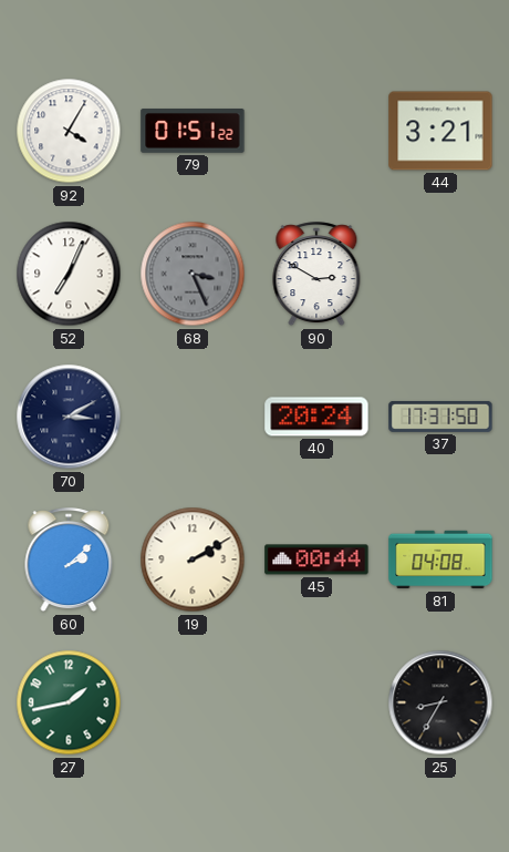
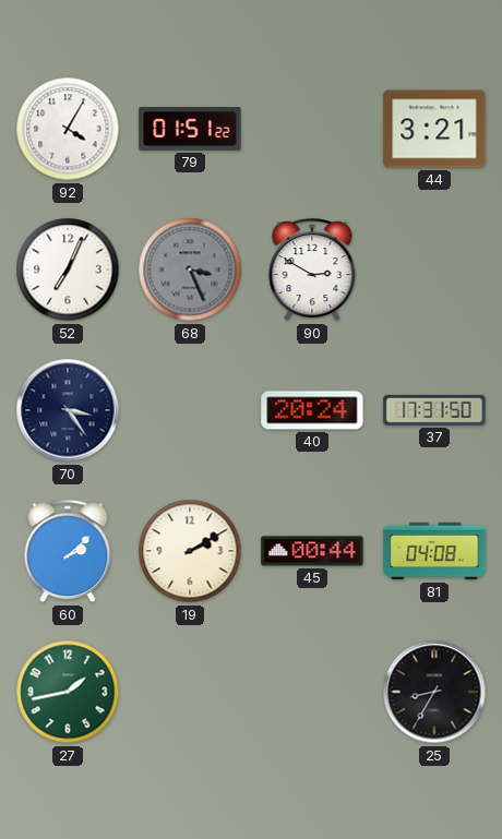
70: 3:10 -> 3:24 (68, 410)
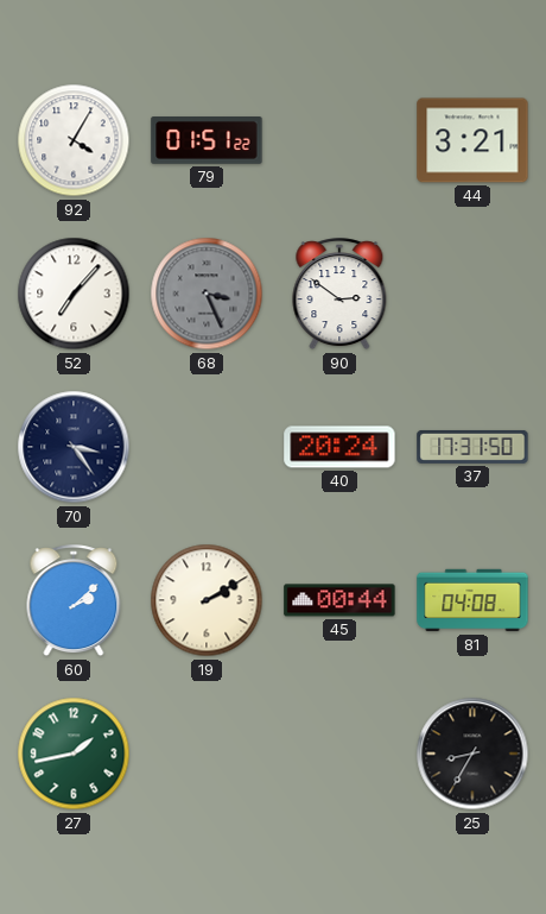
52: 7:04 -> 7:07 (74, 294)
90: 2:50 -> 2:51 (339, 295)
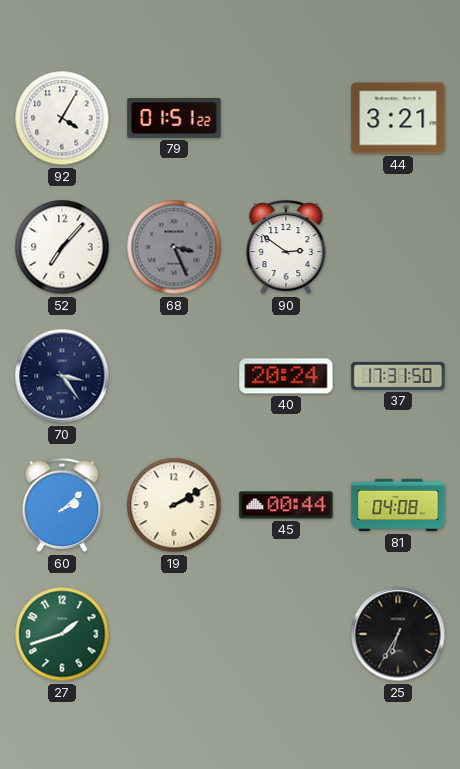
27: 1:43 -> 1:42 (62, 634)
25: 8:35 -> 6:35 (398, 634)
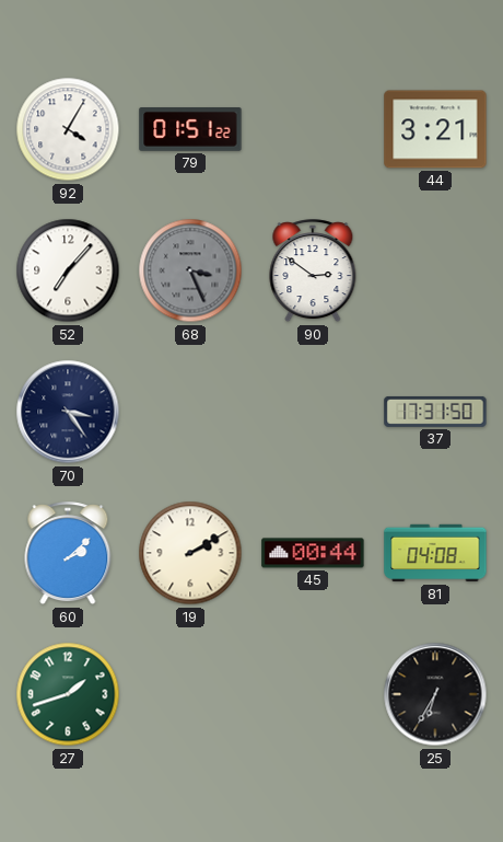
40: 20:24 -> none (286, 376)
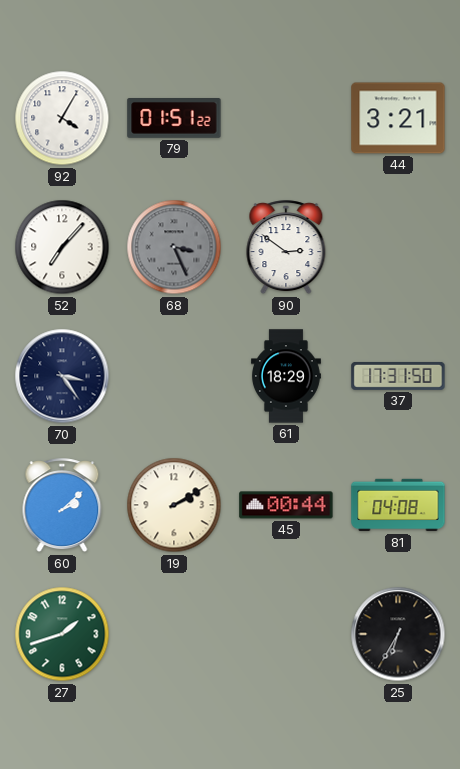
61: none -> 18:29 (286, 376)
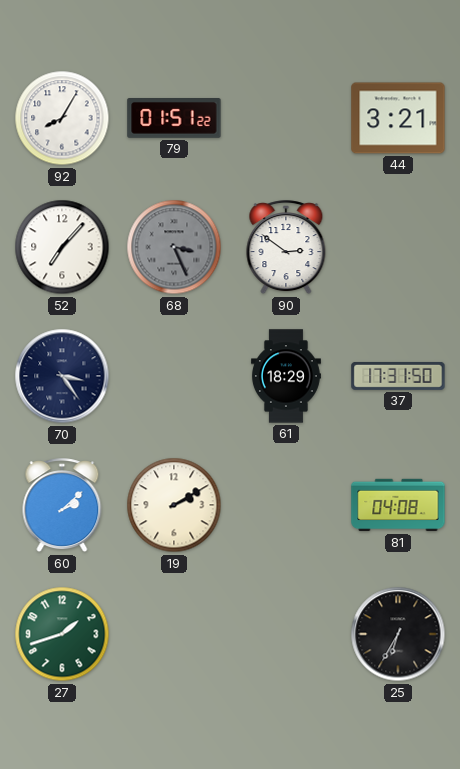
92: 4:05 -> 8:05 (62, 118)
45: 00:44 -> none (286, 505)
